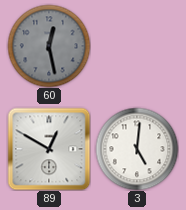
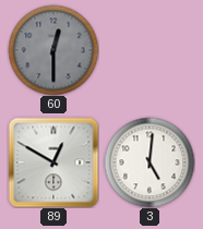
60: 12:28 -> 12:30 (53, 50)
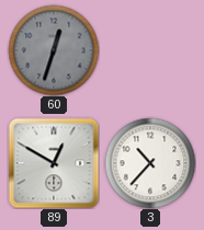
60: 12:30 -> 12:33 (54, 50)
3: 5:01 -> 10:37 (150, 163)
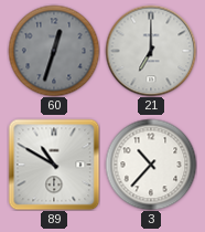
21: none -> 7:00 (151, 51)
89: 12:50 -> 10:50 (54, 165)
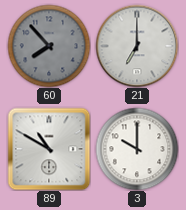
60: 12:33 -> 7:53 (49, 46)
3: 10:37 -> 10:00 (137, 149)
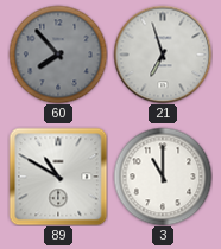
21: 7:00 -> 6:57 (163, 55)
3: 10:00 -> 11:00 (163, 177)
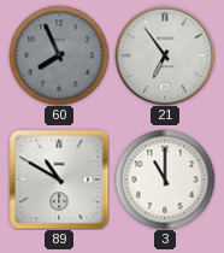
60: 7:53 -> 7:56 (59, 55)
21: 6:57 -> 6:54 (165, 55)
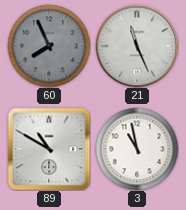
21: 6:54 -> 11:26 (137, 46)
3: 11:00 -> 10:58 (137, 149)
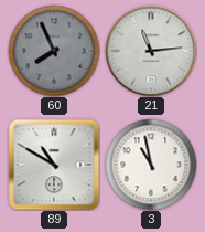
21: 11:26 -> 11:14 (151, 51)
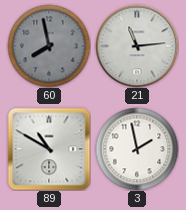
60: 7:56 -> 7:58 (49, 46)
3: 10:58 -> 1:58 (137, 149)
